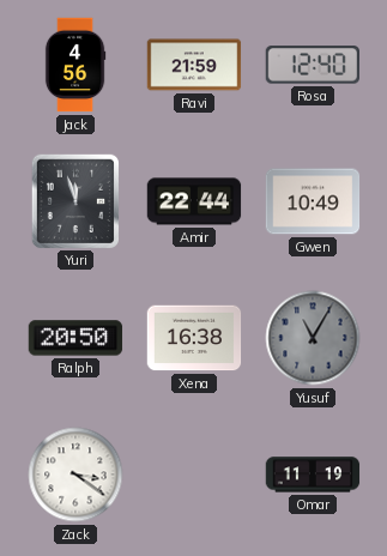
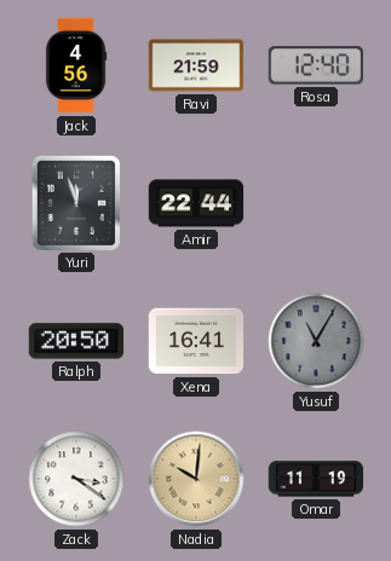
Gwen: 10:49 -> none (313, 201)
Xena: 16:38 -> 16:41 (196, 341)
Nadia: none -> 10:01 (196, 479)
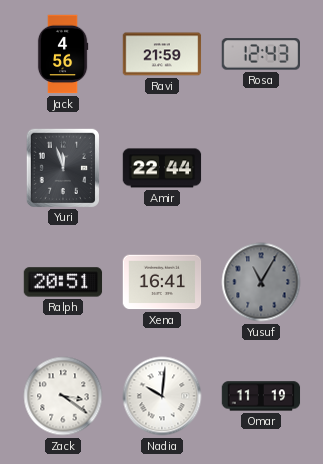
Rosa: 12:40 -> 12:43 (260, 54)
Ralph: 20:50 -> 20:51 (63, 282)
Nadia dial: champagne -> white (162, 396)
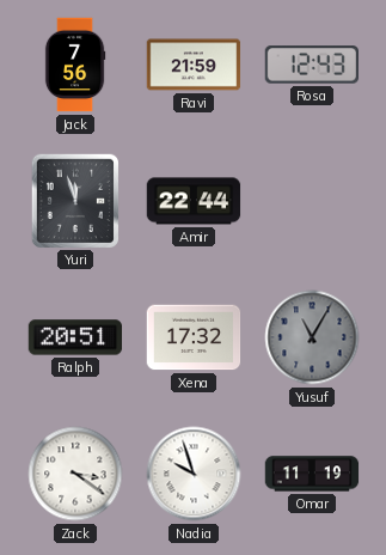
Jack: 4:56 -> 7:56 (75, 65)
Xena: 16:41 -> 17:32 (194, 337)
Nadia: 10:01 -> 9:57 (194, 474)
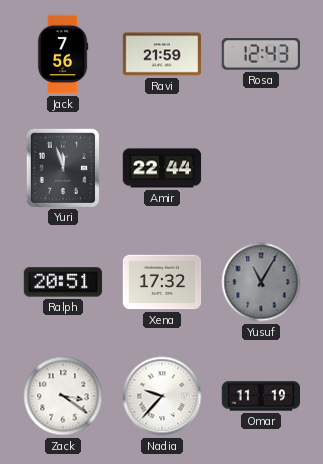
Nadia: 9:57 -> 9:37 (162, 396)
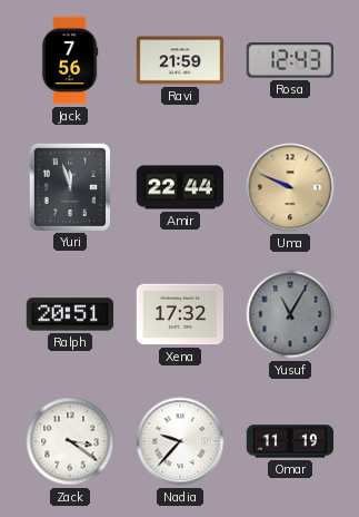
Uma: none -> 9:49 (290, 187)
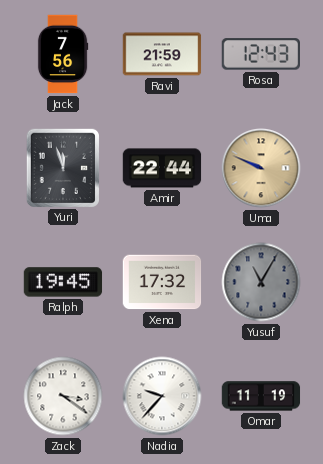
Ralph: 20:51 -> 19:45 (63, 282)
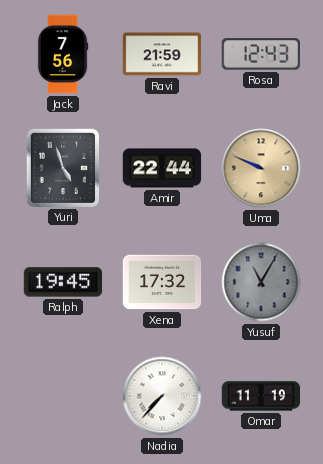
Yuri: 11:57 -> 4:57 (63, 167)
Zack: 3:21 -> none (63, 396)
Nadia: 9:37 -> 7:37 (162, 396)
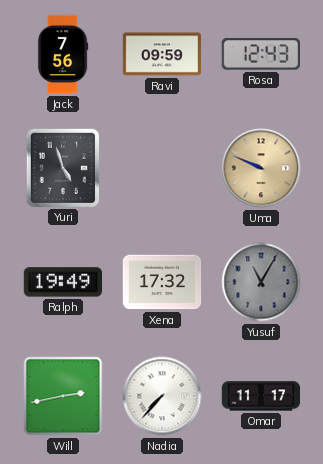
Ravi: 21:59 -> 09:59 (162, 54)
Amir: 22:44 -> none (162, 168)
Ralph: 19:45 -> 19:49 (63, 282)
Will: none -> 2:43 (63, 396)
Omar: 11:19 -> 11:17 (261, 396)
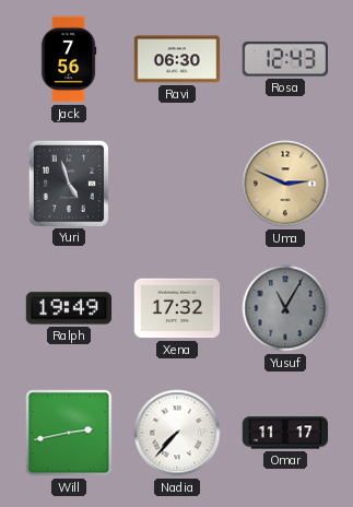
Ravi: 09:59 -> 06:30 (177, 59)
Uma: 9:49 -> 2:49 (285, 184)
